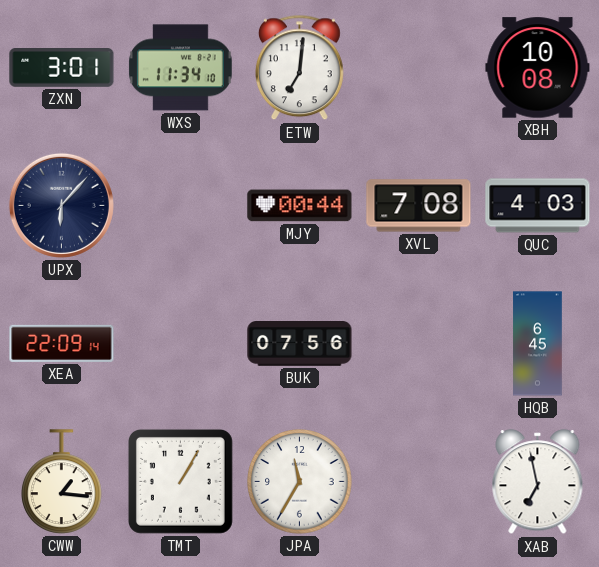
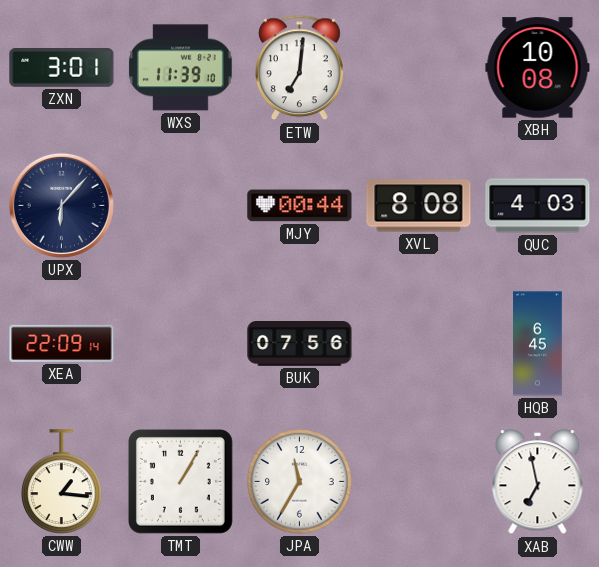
WXS: 11:34 -> 11:39 (180, 68)
XVL: 7:08 -> 8:08 (419, 206)
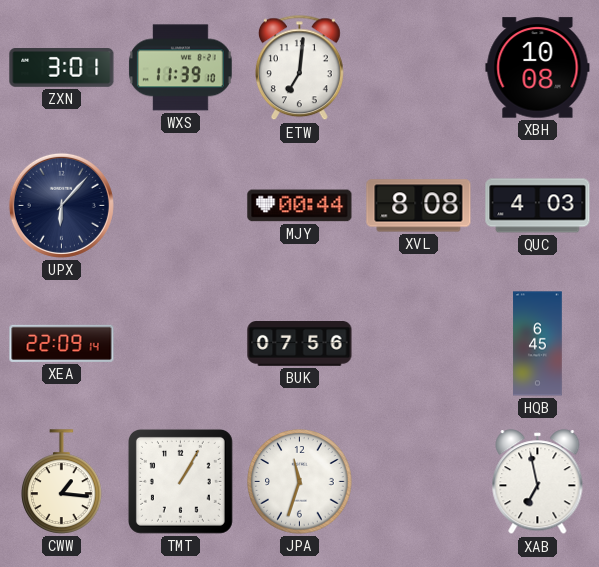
JPA: 11:35 -> 11:33 (300, 482)
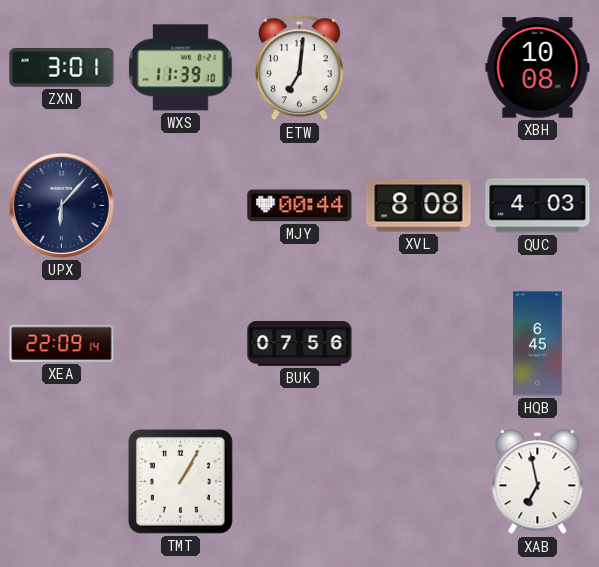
CWW: 1:16 -> none (62, 482)
JPA: 11:33 -> none (300, 482)
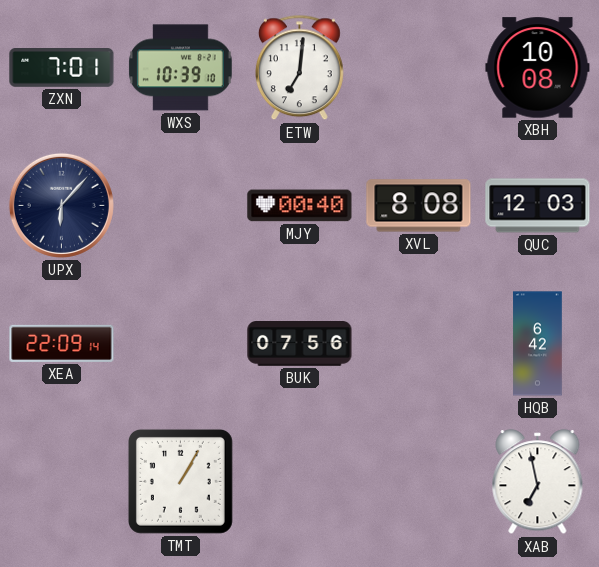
ZXN: 3:01 -> 7:01 (62, 68)
WXS: 11:39 -> 10:39 (180, 68)
MJY: 00:44 -> 00:40 (300, 206)
QUC: 4:03 -> 12:03 (538, 206)
HQB: 6:45 -> 6:42 (538, 344)
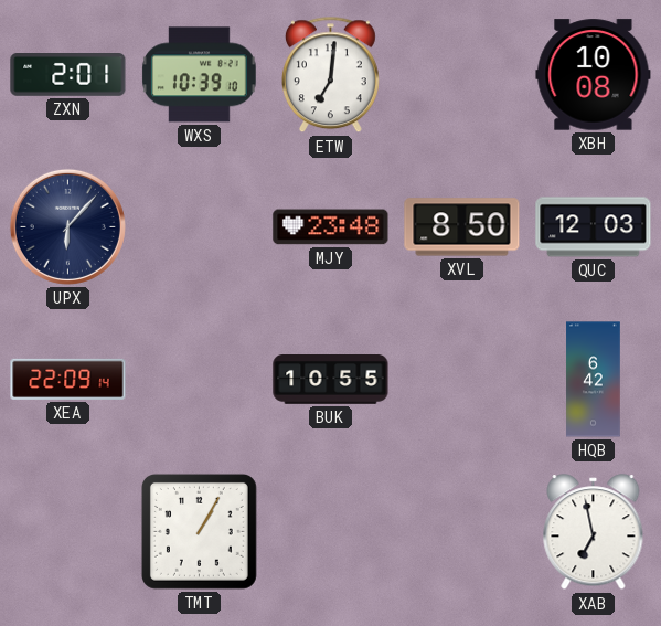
ZXN: 7:01 -> 2:01 (68, 75)
MJY: 00:40 -> 23:48 (331, 227)
XVL: 8:08 -> 8:50 (462, 227)
BUK: 07:56 -> 10:55 (331, 380)
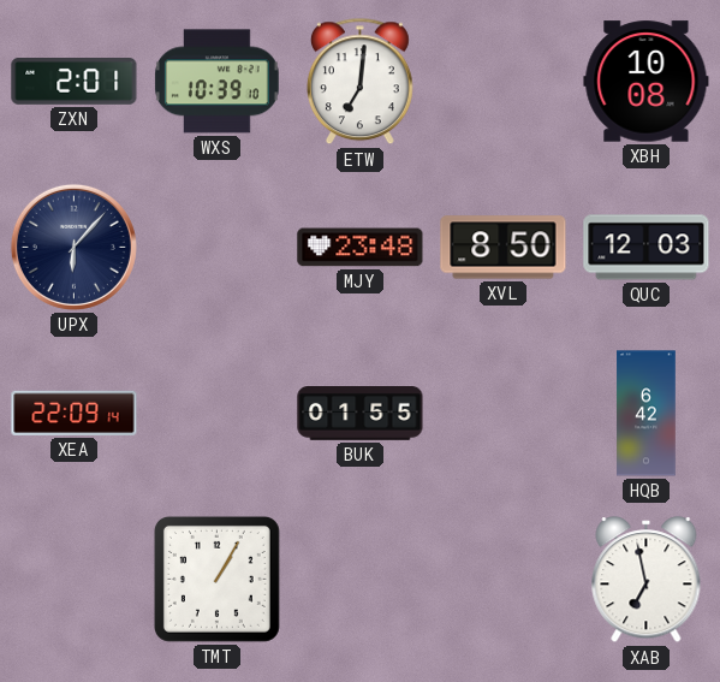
BUK: 10:55 -> 01:55 (361, 414)
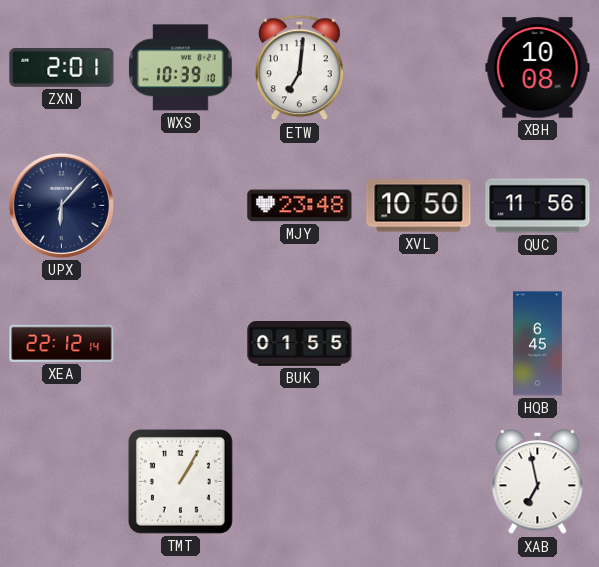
XVL: 8:50 -> 10:50 (419, 206)
QUC: 12:03 -> 11:56 (538, 206)
XEA: 22:09 -> 22:12 (62, 343)
HQB: 6:42 -> 6:45 (538, 344)
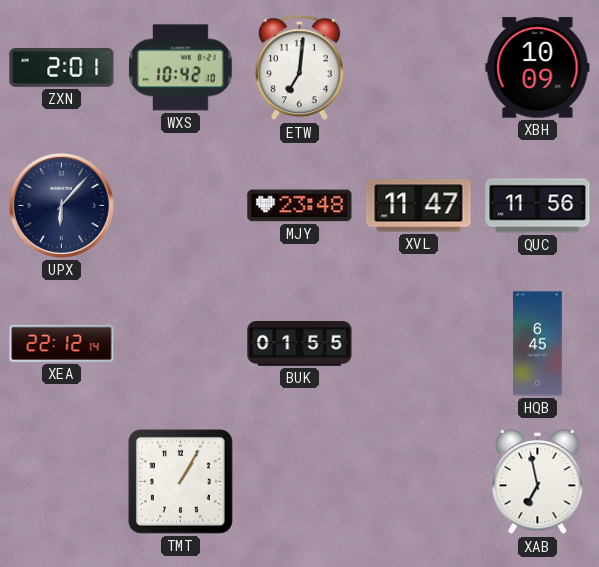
WXS: 10:39 -> 10:42 (180, 68)
XBH: 10:08 -> 10:09 (538, 68)
XVL: 10:50 -> 11:47 (419, 206)
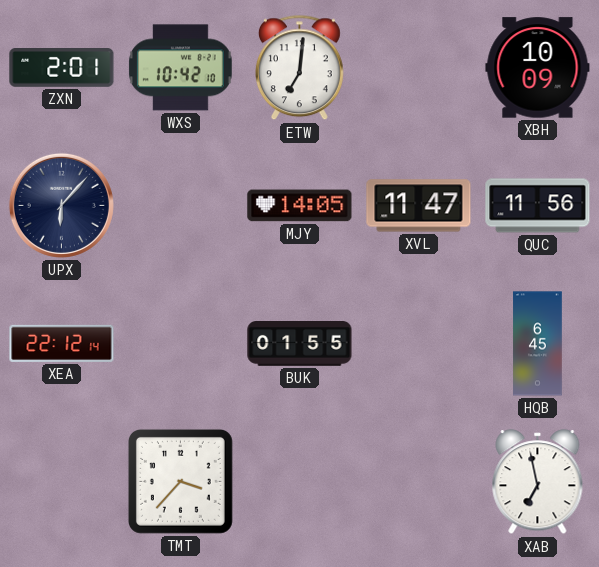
MJY: 23:48 -> 14:05 (300, 206)
TMT: 1:05 -> 3:37 (180, 481)
